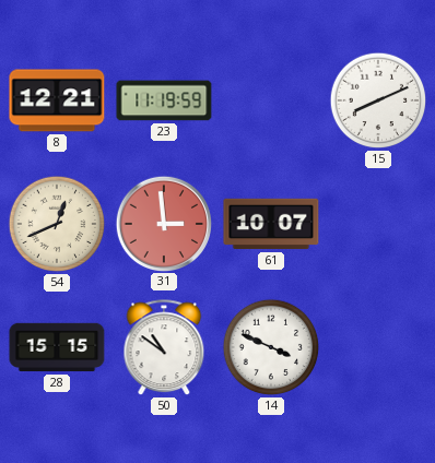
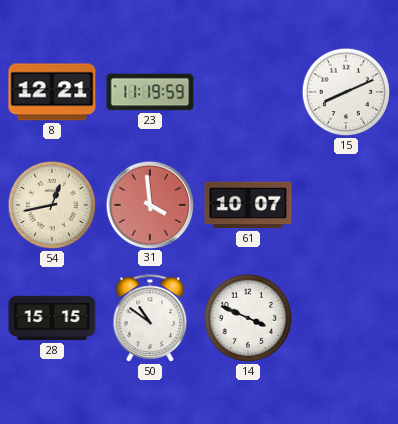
54: 12:41 -> 12:43 (52, 205)
31: 2:59 -> 3:59 (149, 204)
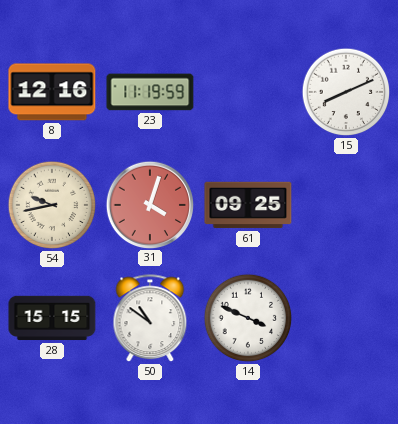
8: 12:21 -> 12:16 (52, 92)
54: 12:43 -> 9:43 (52, 205)
31: 3:59 -> 4:03 (149, 204)
61: 10:07 -> 09:25 (248, 205)
